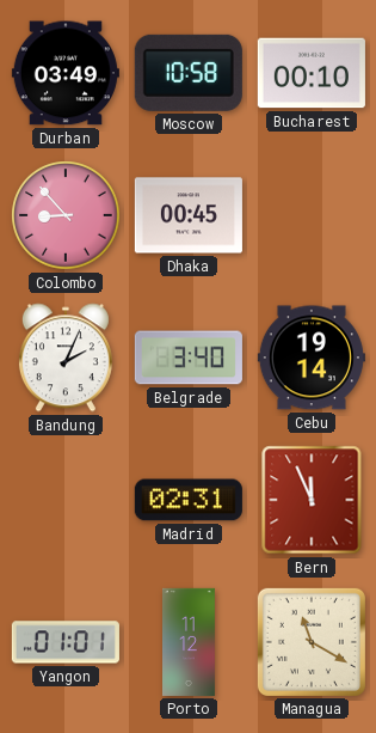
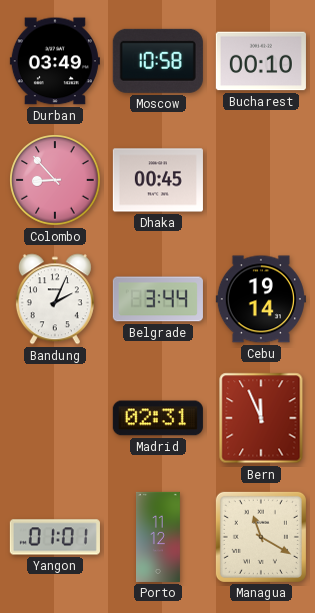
Belgrade: 3:40 -> 3:44 (158, 299)
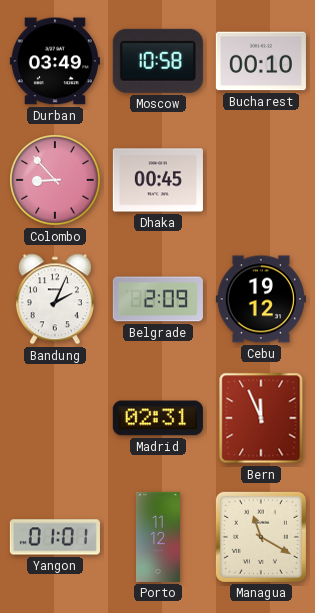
Belgrade: 3:44 -> 2:09 (158, 299)
Cebu: 19:14 -> 19:12 (261, 299)
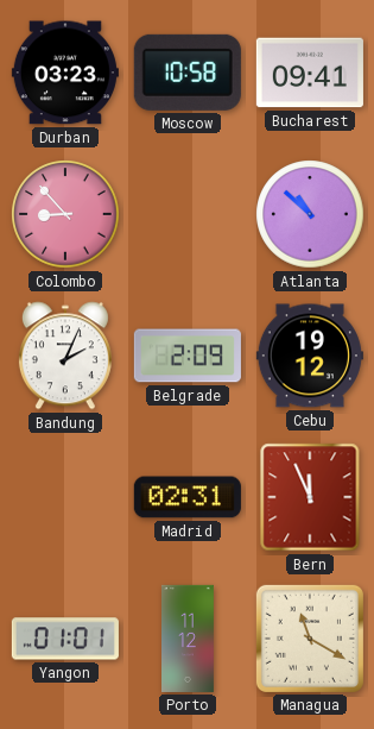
Durban: 03:49 -> 03:23 (65, 73)
Bucharest: 00:10 -> 09:41 (310, 73)
Dhaka: 00:45 -> none (158, 180)
Atlanta: none -> 10:52 (310, 214)
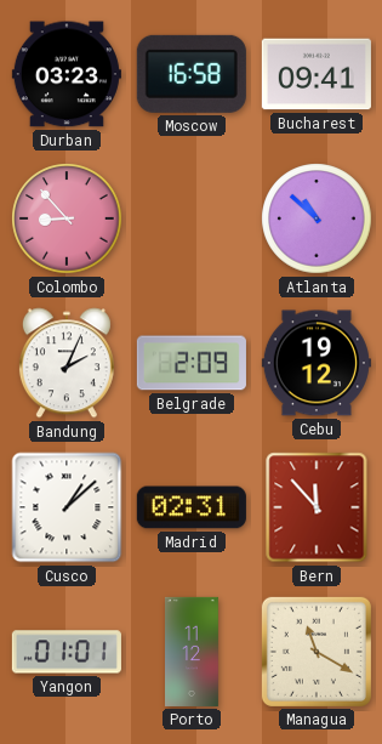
Moscow: 10:58 -> 16:58 (192, 74)
Cusco: none -> 1:08 (67, 507)
Bern: 11:56 -> 11:53 (317, 507)
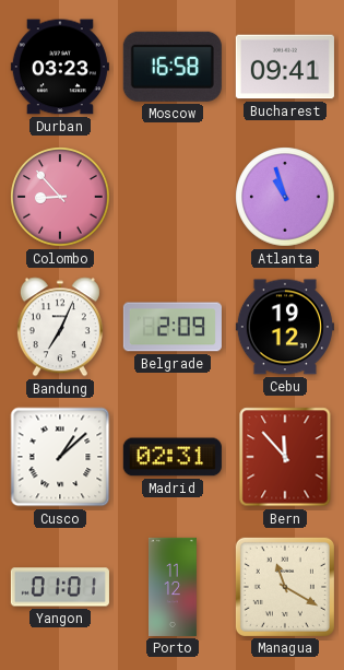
Atlanta: 10:52 -> 10:57 (285, 197)
Bandung: 2:04 -> 7:04 (60, 327)
